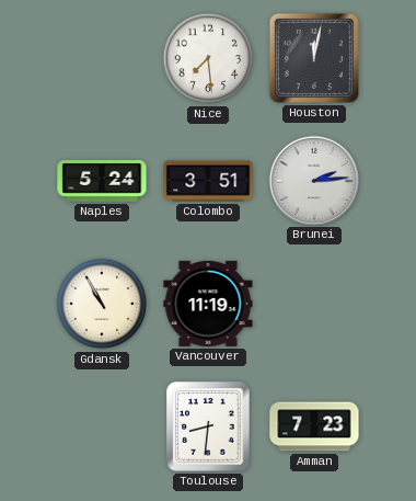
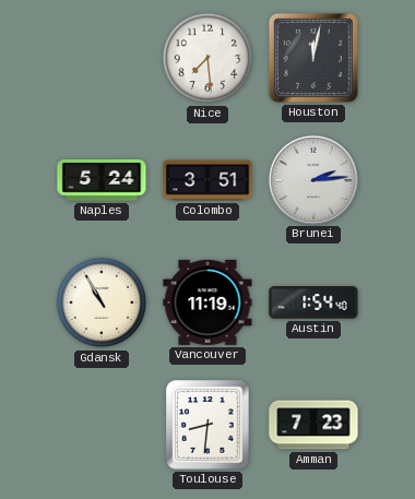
Austin: none -> 1:54 (313, 302)
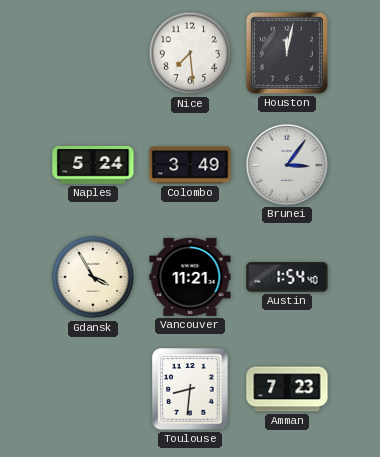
Colombo: 3:51 -> 3:49 (190, 165)
Brunei: 2:14 -> 3:06 (286, 164)
Gdansk: 10:55 -> 3:55 (93, 277)
Vancouver: 11:19 -> 11:21 (190, 277)
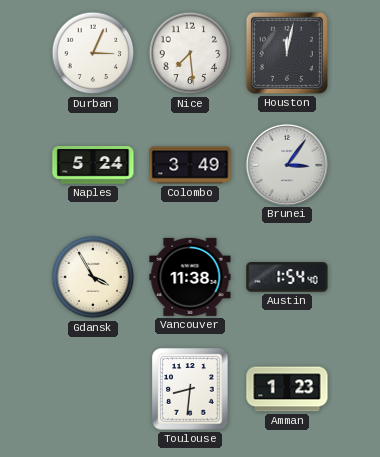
Durban: none -> 3:04 (93, 53)
Vancouver: 11:21 -> 11:38 (190, 277)
Amman: 7:23 -> 1:23 (287, 389)
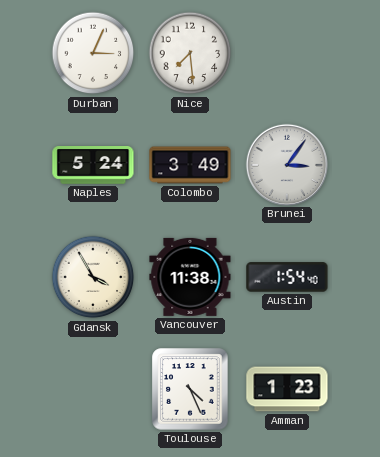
Houston: 12:02 -> none (287, 53)
Toulouse: 8:31 -> 4:26 (190, 389)
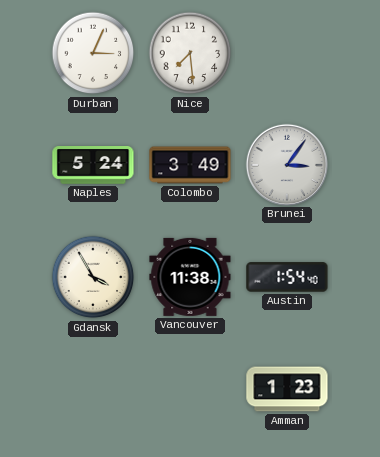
Toulouse: 4:26 -> none (190, 389)
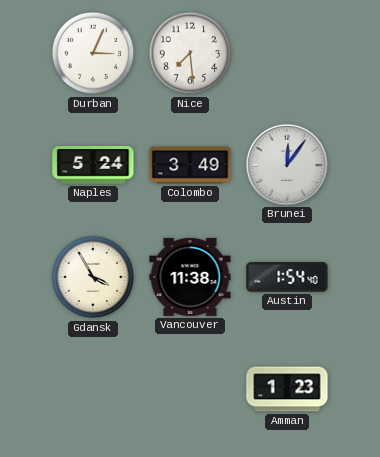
Brunei: 3:06 -> 12:06 (286, 164)
